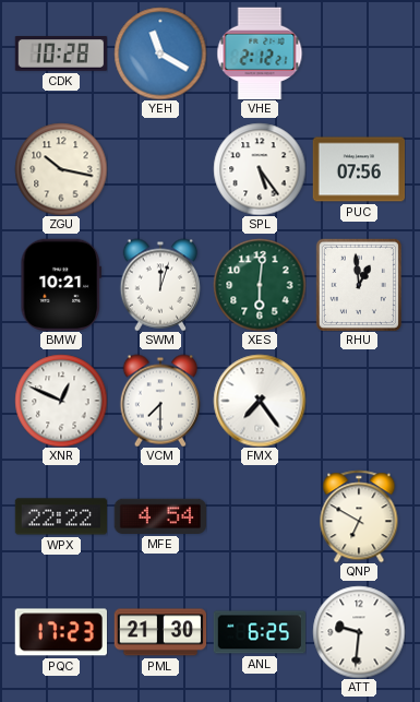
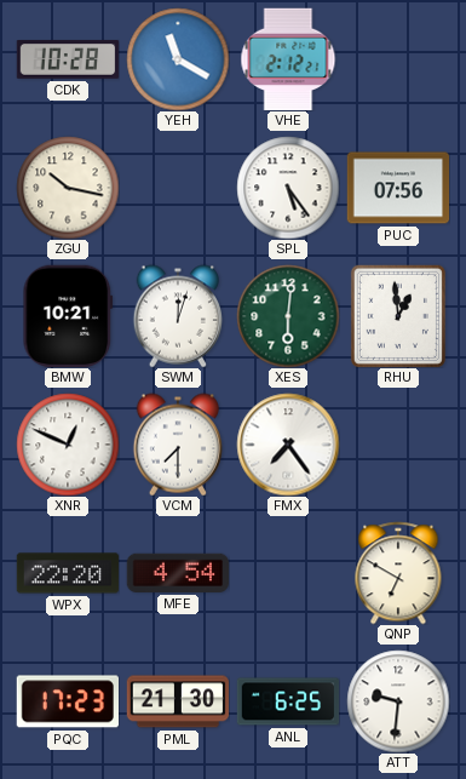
WPX: 22:22 -> 22:20 (68, 573)
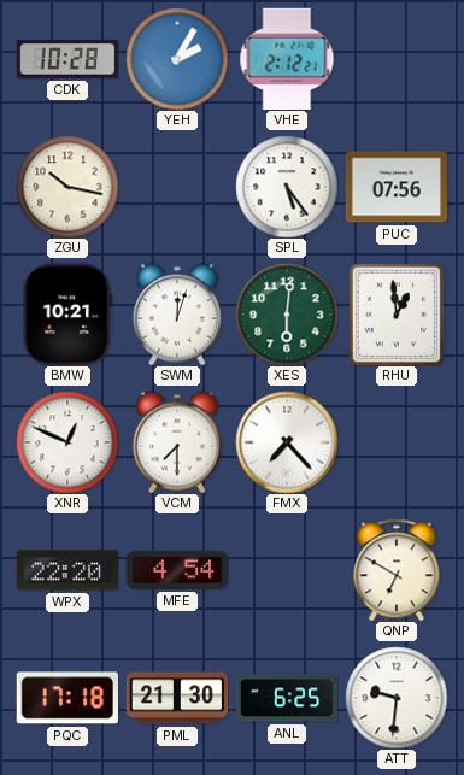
YEH: 11:20 -> 2:05 (177, 59)
FMX: 7:24 -> 7:23 (287, 442)
PQC: 17:23 -> 17:18 (66, 698)
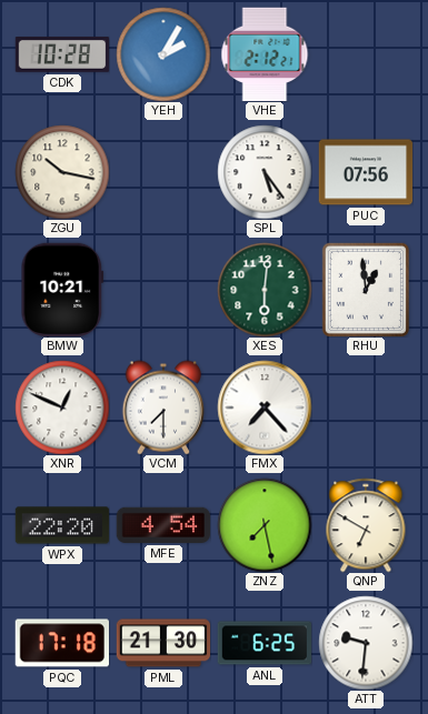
SWM: 12:03 -> none (176, 315)
ZNZ: none -> 7:28 (265, 525)
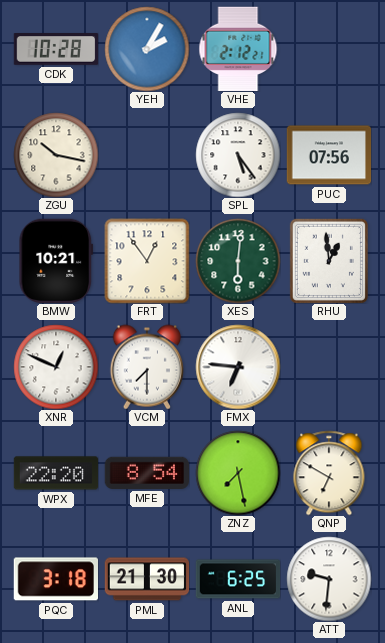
FRT: none -> 12:54 (147, 261)
FMX: 7:23 -> 6:46 (238, 367)
MFE: 4:54 -> 8:54 (146, 473)
PQC: 17:18 -> 3:18 (55, 579)
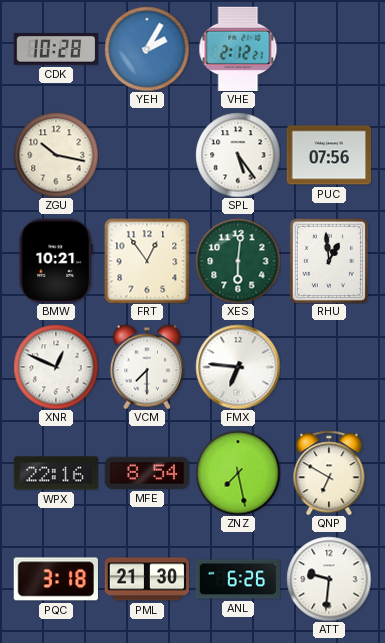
WPX: 22:20 -> 22:16 (56, 473)
ANL: 6:25 -> 6:26 (238, 579)
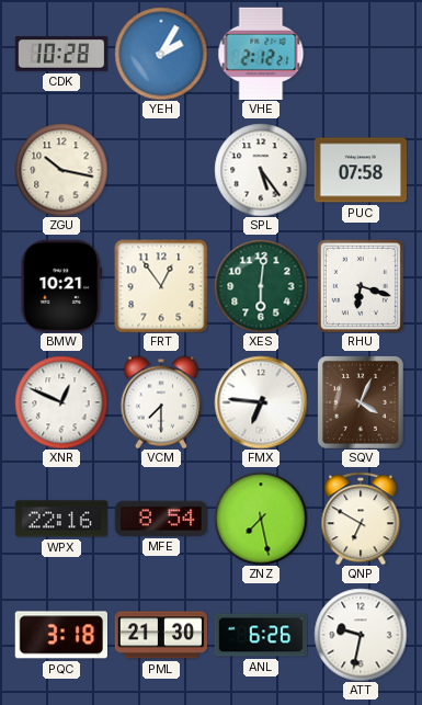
PUC: 07:56 -> 07:58 (361, 170)
RHU: 12:59 -> 6:18 (361, 286)
SQV: none -> 4:04 (362, 402)
ATT: 9:31 -> 9:32 (361, 635)
